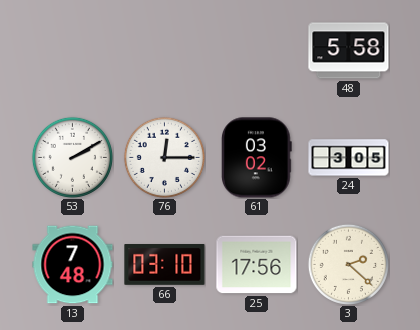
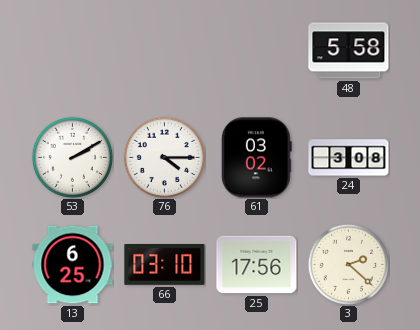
76: 12:15 -> 4:15 (164, 157)
24: 3:05 -> 3:08 (349, 158)
13: 7:48 -> 6:25 (73, 265)
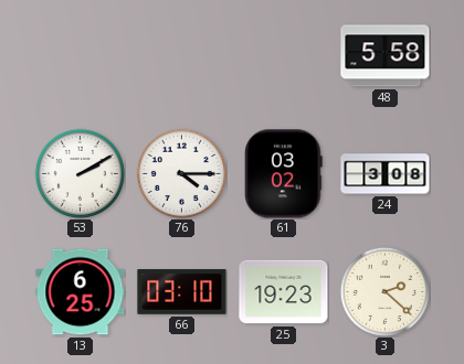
25: 17:56 -> 19:23 (284, 292)
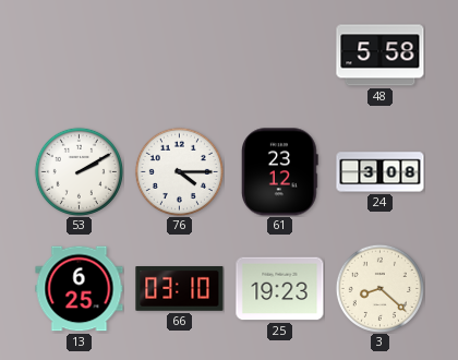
61: 03:02 -> 23:12 (280, 172)
3: 2:22 -> 8:22 (379, 288)
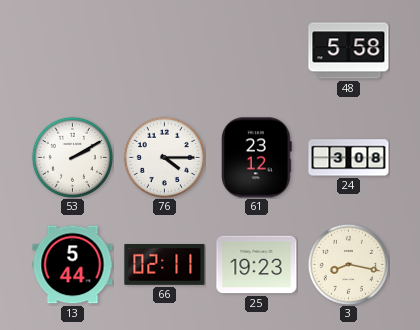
13: 6:25 -> 5:44 (73, 265)
66: 03:10 -> 02:11 (165, 265)
3: 8:22 -> 8:17 (348, 264)
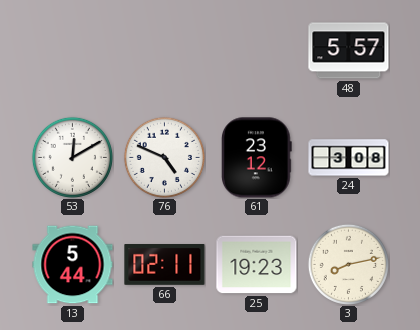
48: 5:58 -> 5:57 (349, 51)
53: 2:10 -> 12:10 (72, 157)
76: 4:15 -> 4:49 (164, 157)
3: 8:17 -> 8:13 (348, 264)
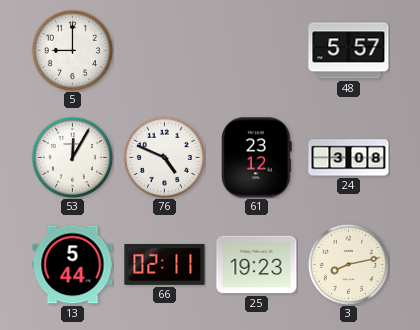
5: none -> 9:00 (72, 50)
53: 12:10 -> 12:05 (72, 157)
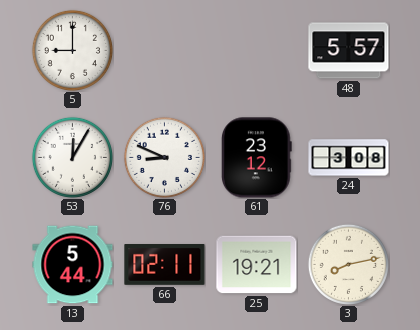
76: 4:49 -> 8:49 (164, 157)
25: 19:23 -> 19:21 (257, 265)
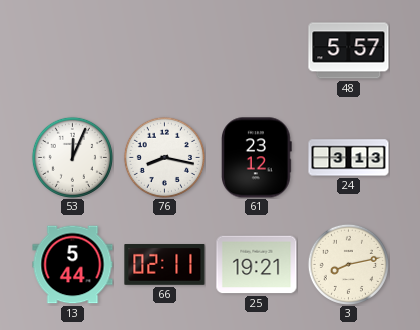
5: 9:00 -> none (72, 50)
53: 12:05 -> 12:04 (72, 157)
76: 8:49 -> 8:17 (164, 157)
24: 3:08 -> 3:13 (349, 158)
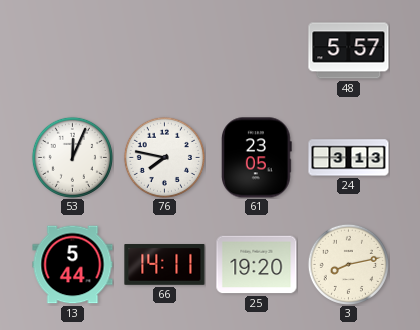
76: 8:17 -> 7:47 (164, 157)
61: 23:12 -> 23:05 (257, 158)
66: 02:11 -> 14:11 (165, 265)
25: 19:21 -> 19:20 (257, 265)
